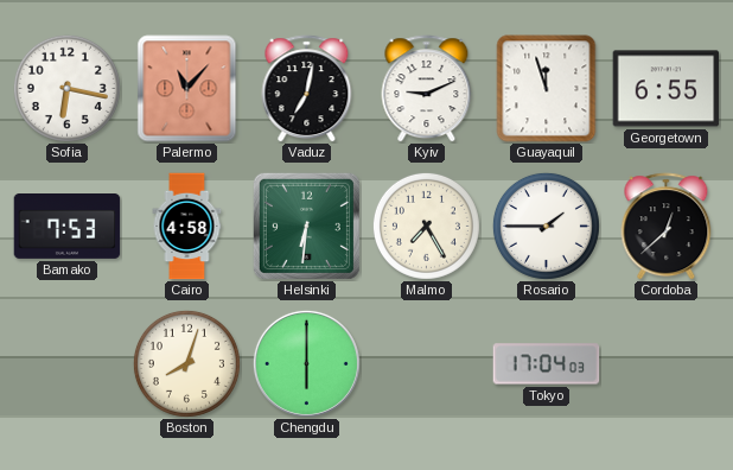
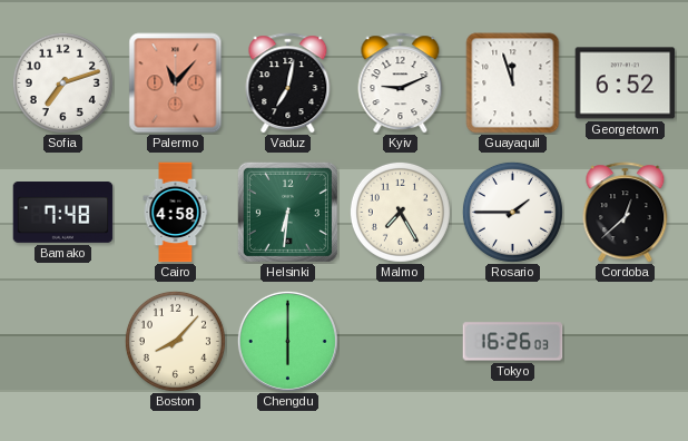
Sofia: 6:17 -> 7:12 (62, 82)
Georgetown: 6:55 -> 6:52 (626, 84)
Bamako: 7:53 -> 7:48 (63, 213)
Boston: 8:03 -> 8:07 (175, 341)
Tokyo: 17:04 -> 16:26 (513, 342)
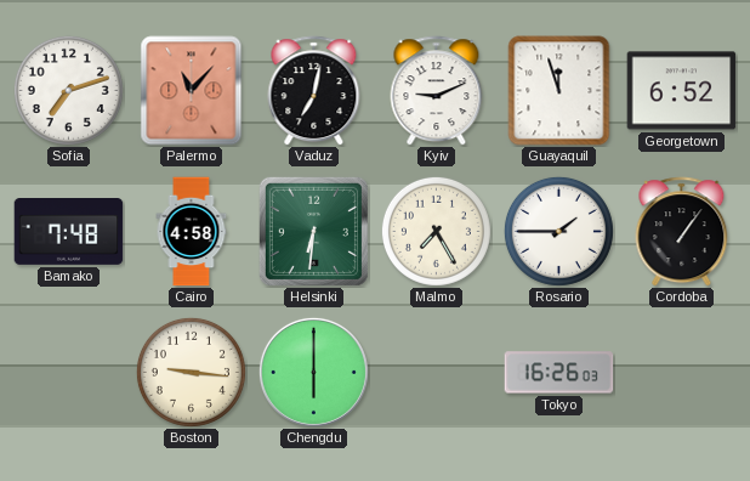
Cordoba: 12:38 -> 1:06 (682, 232)
Boston: 8:07 -> 9:16 (191, 372)
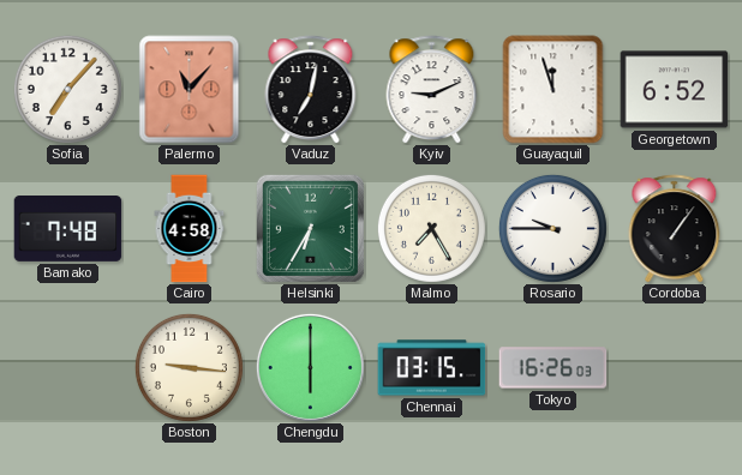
Sofia: 7:12 -> 7:07 (67, 89)
Helsinki: 6:31 -> 6:35 (310, 228)
Rosario: 1:45 -> 9:45 (552, 228)
Chennai: none -> 03:15 (432, 368)
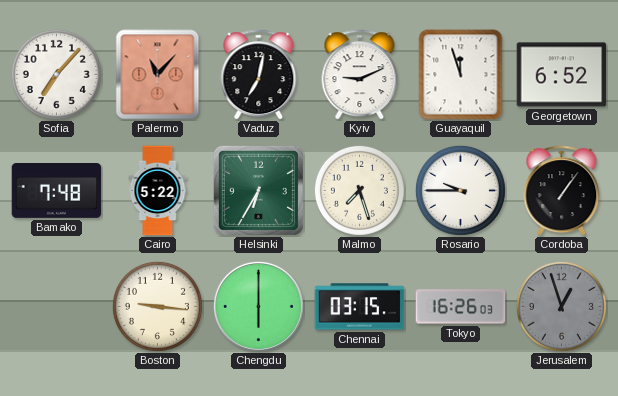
Cairo: 4:58 -> 5:22 (158, 191)
Malmo: 7:25 -> 7:27 (359, 190)
Jerusalem: none -> 12:57 (561, 306)
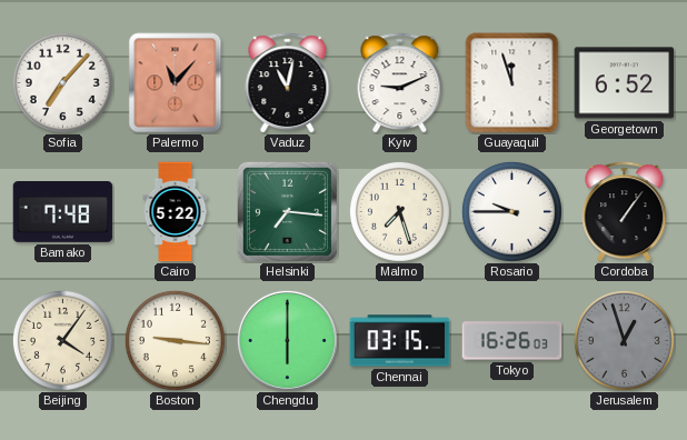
Vaduz: 7:02 -> 11:02 (288, 83)
Helsinki: 6:35 -> 7:16 (287, 211)
Beijing: none -> 4:06 (62, 340)
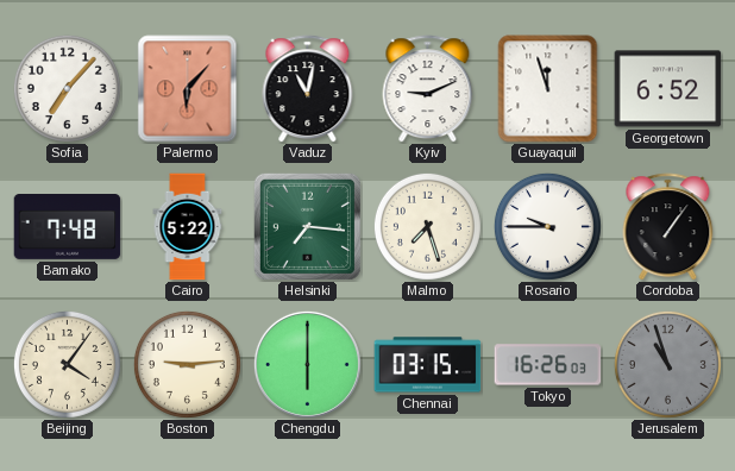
Palermo: 11:07 -> 6:07 (188, 89)
Boston: 9:16 -> 9:14 (187, 364)
Jerusalem: 12:57 -> 10:57 (667, 364)
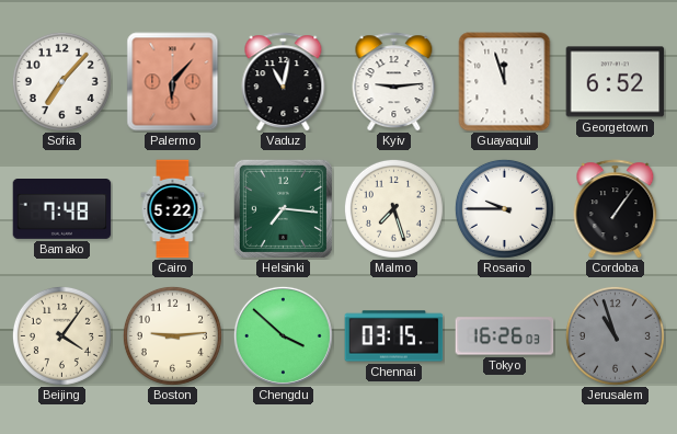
Kyiv: 9:11 -> 9:14 (394, 82)
Chengdu: 6:00 -> 3:52 (283, 335)
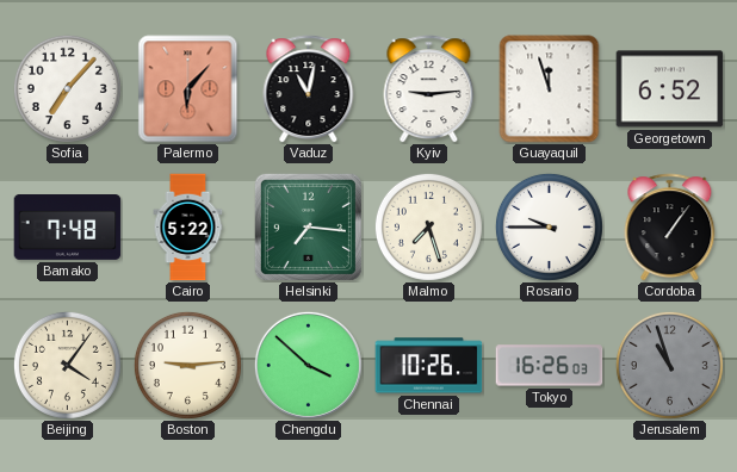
Chennai: 03:15 -> 10:26 (429, 366)
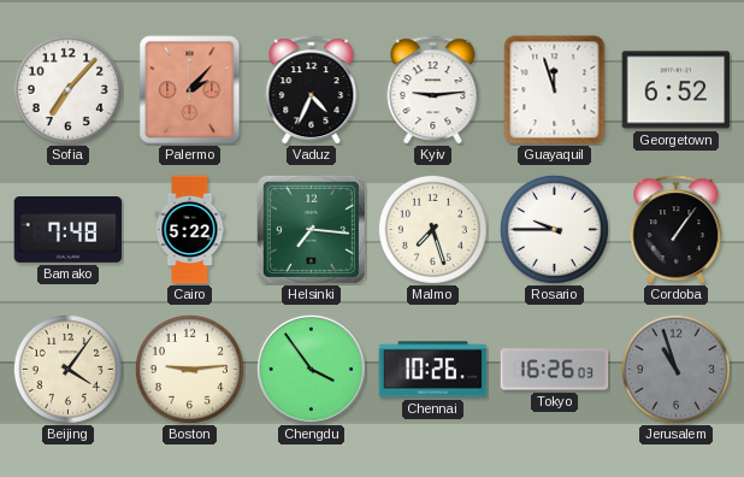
Palermo: 6:07 -> 2:07 (190, 90)
Vaduz: 11:02 -> 4:34 (312, 90)
Chengdu: 3:52 -> 3:54 (311, 369)
